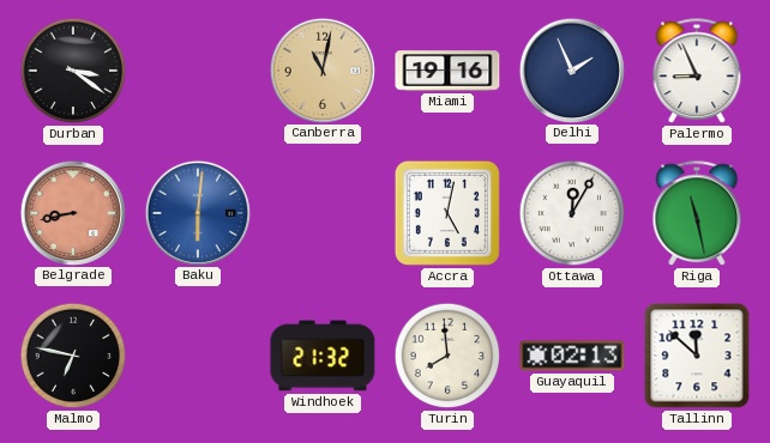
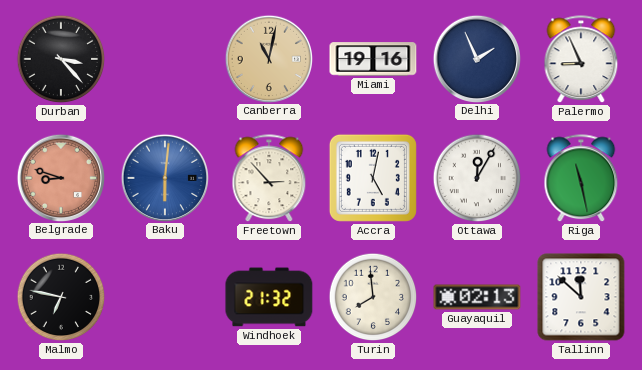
Durban: 3:21 -> 3:23 (61, 59)
Belgrade: 8:43 -> 8:48 (60, 177)
Freetown: none -> 2:53 (269, 179)
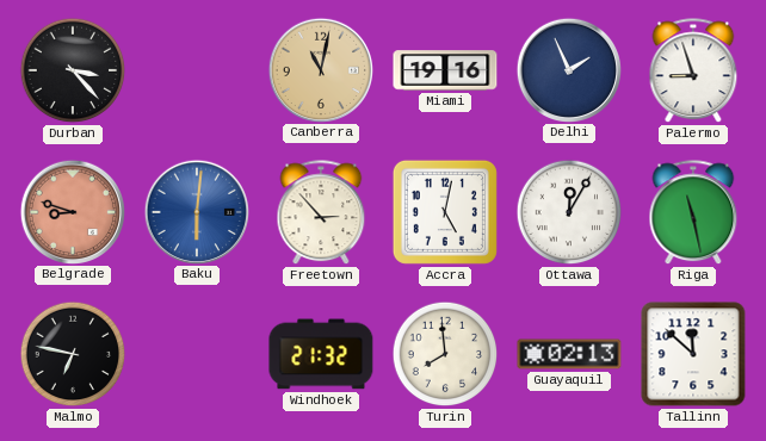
Palermo: 8:56 -> 8:57 (693, 72)
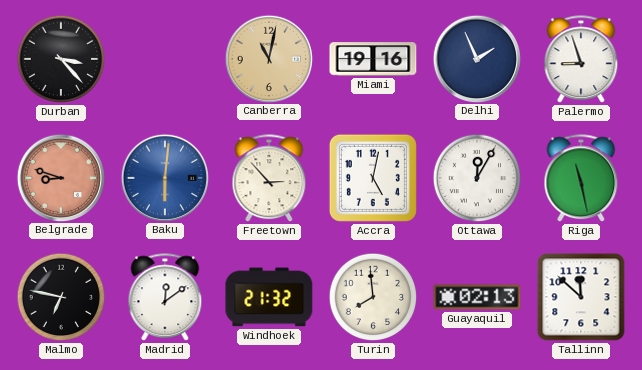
Madrid: none -> 12:09 (165, 298)
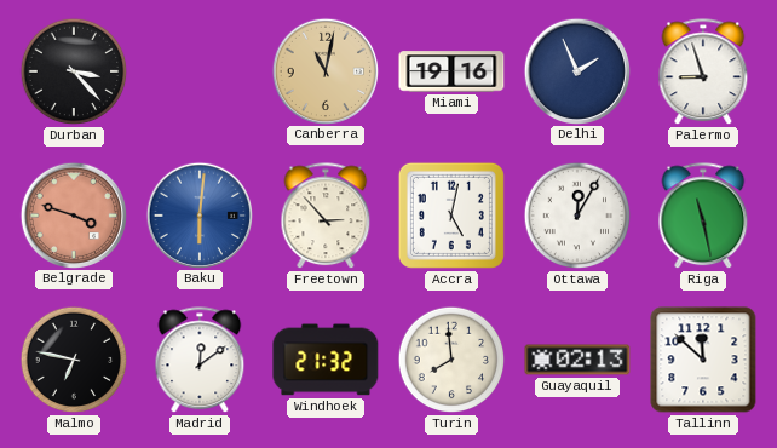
Belgrade: 8:48 -> 3:48 (73, 214)
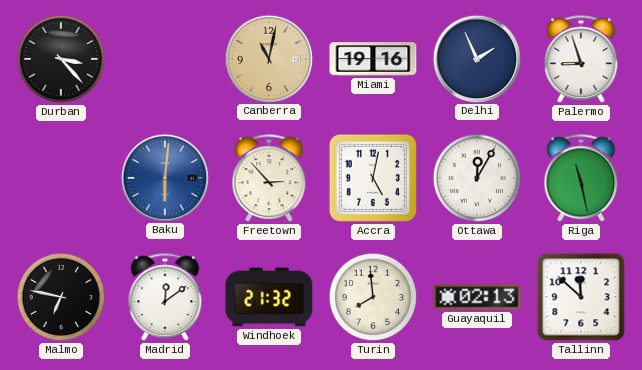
Belgrade: 3:48 -> none (73, 214)
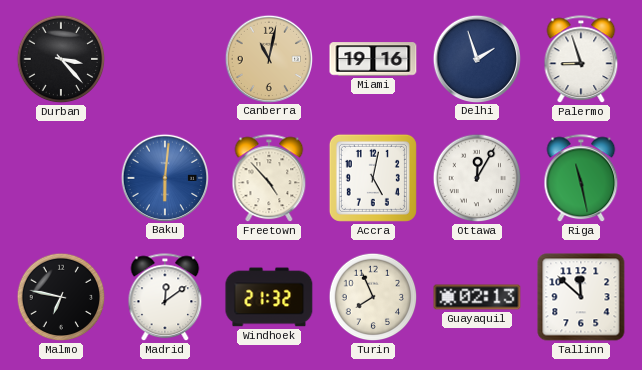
Delhi: 1:56 -> 1:57 (476, 58)
Freetown: 2:53 -> 4:53 (269, 179)
Turin: 7:59 -> 7:56 (373, 297)
